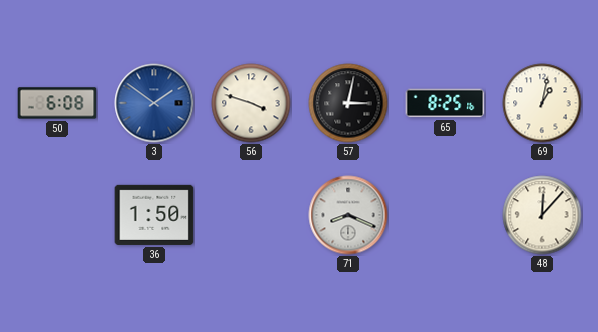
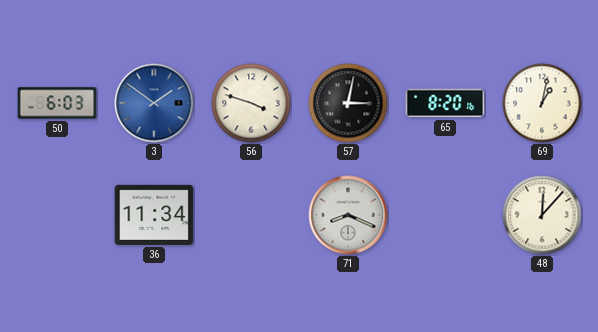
50: 6:08 -> 6:03 (57, 103)
65: 8:25 -> 8:20 (445, 103)
36: 1:50 -> 11:34 (154, 215)
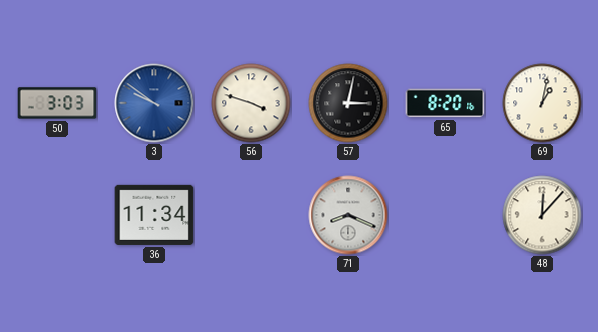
50: 6:03 -> 3:03 (57, 103)
3: 1:51 -> 9:51 (154, 103)
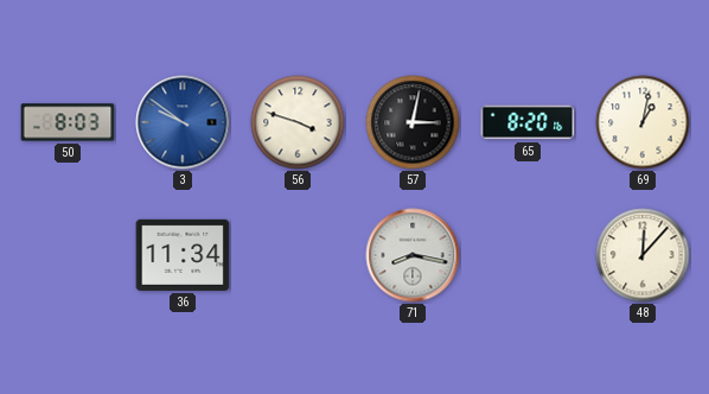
50: 3:03 -> 8:03 (68, 122)
71: 8:19 -> 8:17 (413, 255)
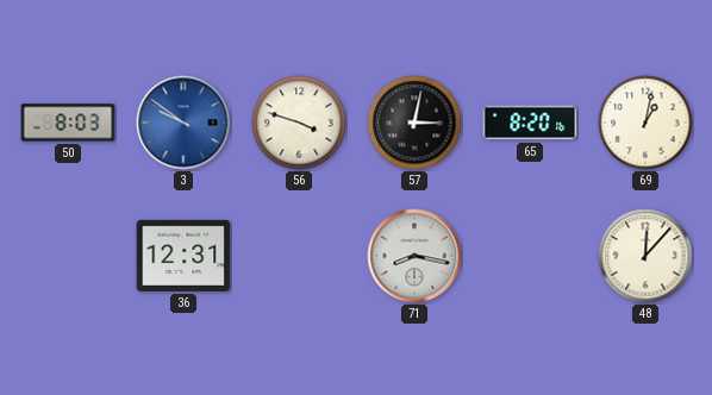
36: 11:34 -> 12:31 (183, 256)
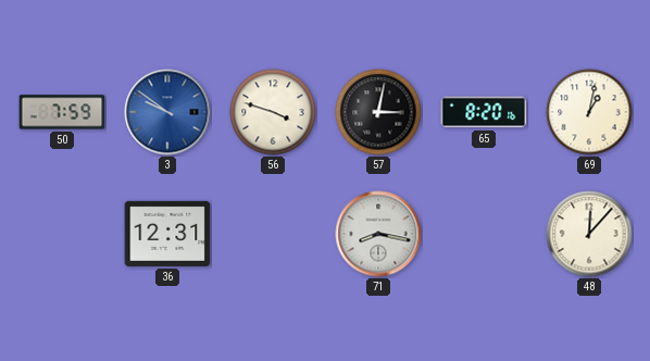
50: 8:03 -> 7:59 (62, 112)
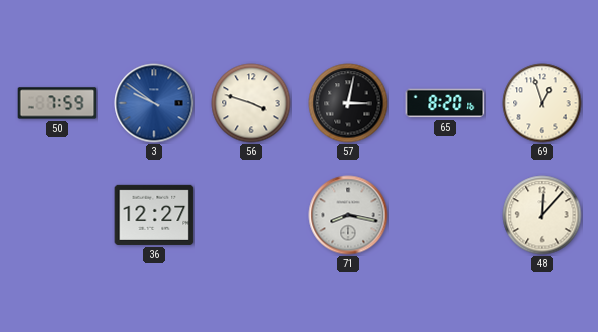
69: 1:02 -> 12:57 (542, 103)
36: 12:31 -> 12:27 (154, 215)
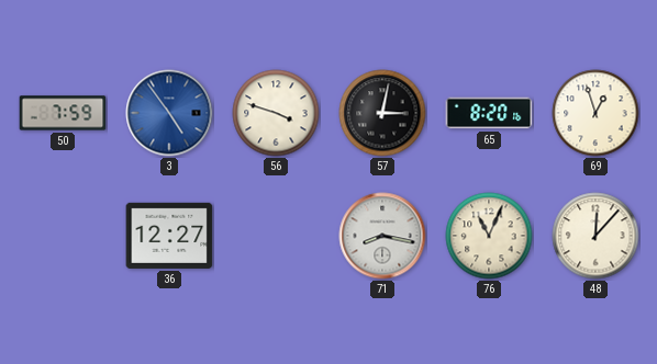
3: 9:51 -> 4:54 (169, 113)
76: none -> 11:04 (489, 236)
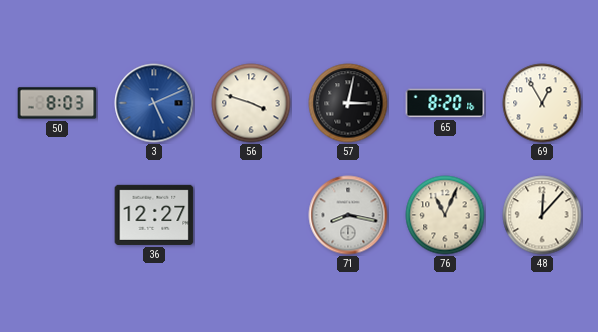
50: 7:59 -> 8:03 (57, 103)
3: 4:54 -> 5:11 (154, 103)
69: 12:57 -> 12:55 (542, 103)
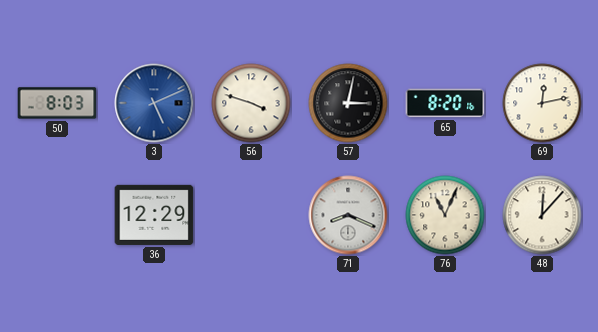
69: 12:55 -> 12:13 (542, 103)
36: 12:27 -> 12:29 (154, 215)
71: 8:17 -> 8:19 (348, 215)
